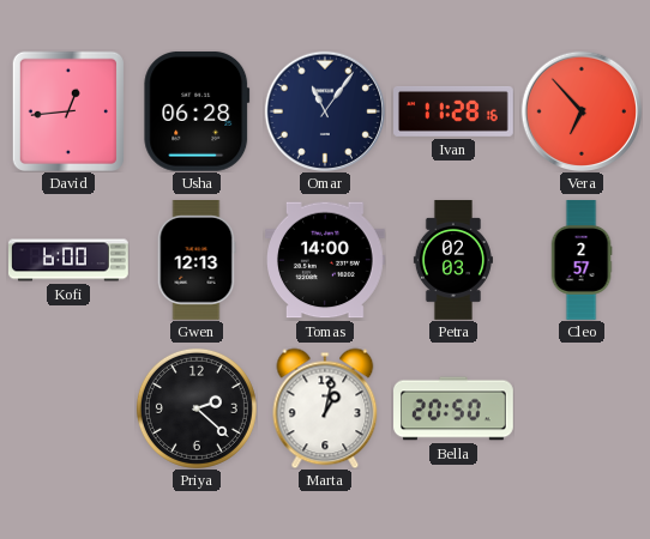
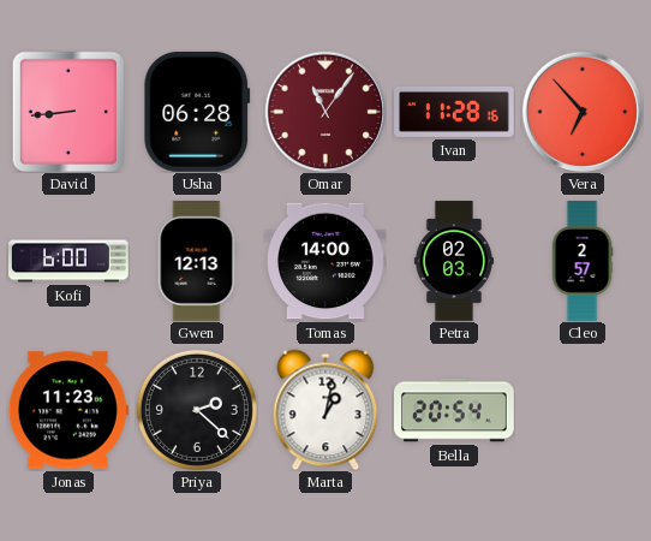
David: 12:44 -> 8:44 (68, 112)
Omar dial: navy -> burgundy (324, 111)
Jonas: none -> 11:23 (68, 410)
Bella: 20:50 -> 20:54 (455, 410)
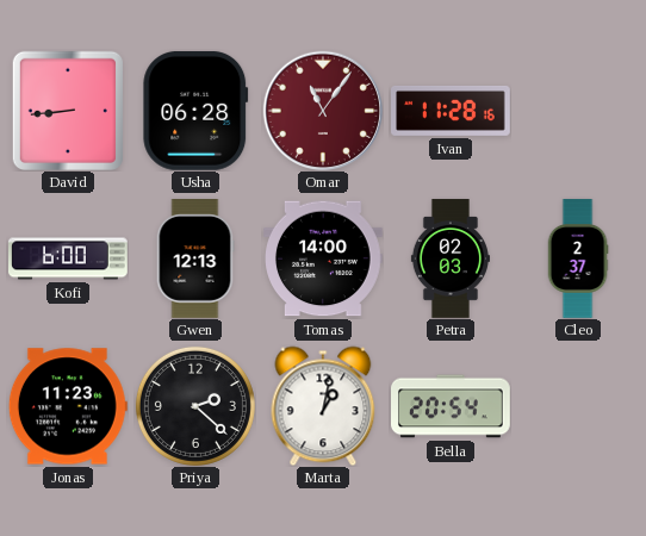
Vera: 6:53 -> none (581, 111)
Cleo: 2:57 -> 2:37 (578, 258)
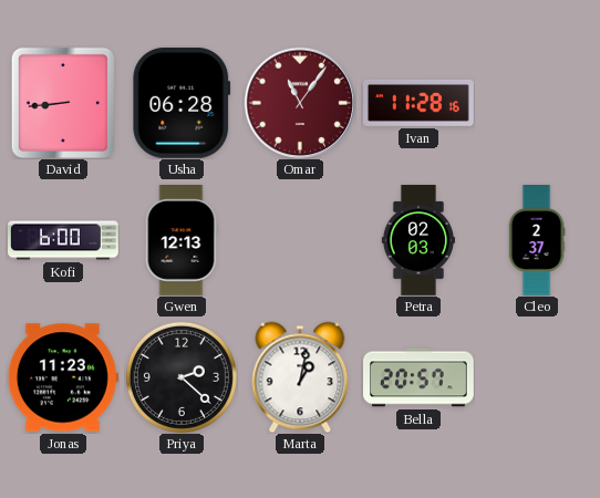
Tomas: 14:00 -> none (324, 258)
Bella: 20:54 -> 20:57 (420, 377)
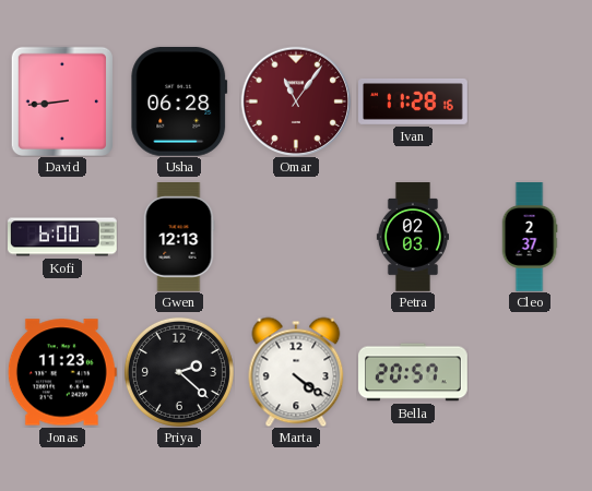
Marta: 1:02 -> 4:21 (296, 372)
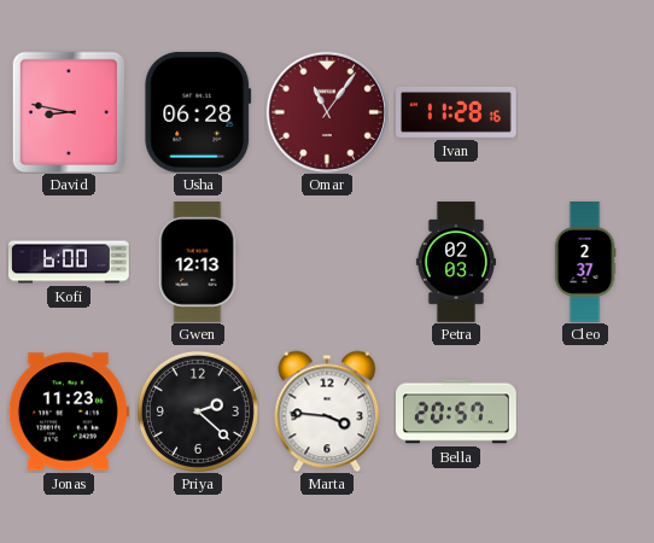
David: 8:44 -> 8:47 (69, 112)
Marta: 4:21 -> 3:46 (327, 411)
